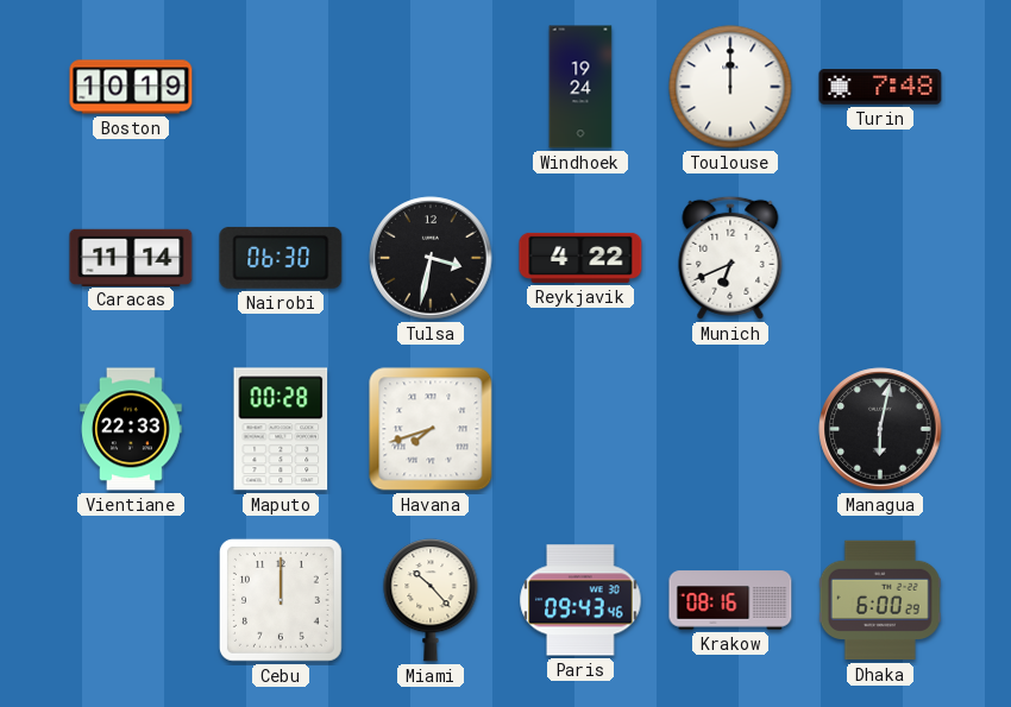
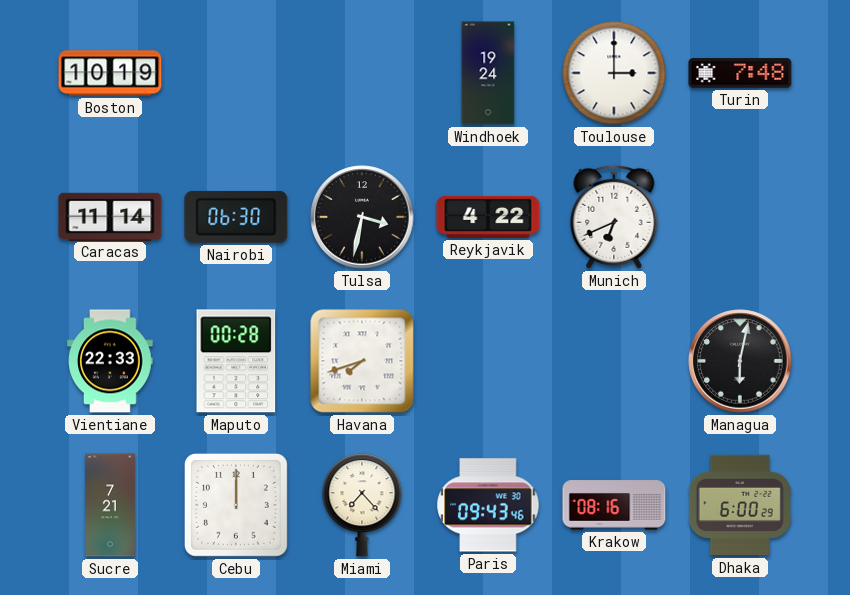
Toulouse: 12:00 -> 3:00 (614, 73)
Sucre: none -> 7:21 (110, 505)
Miami: 10:23 -> 7:23 (362, 505)
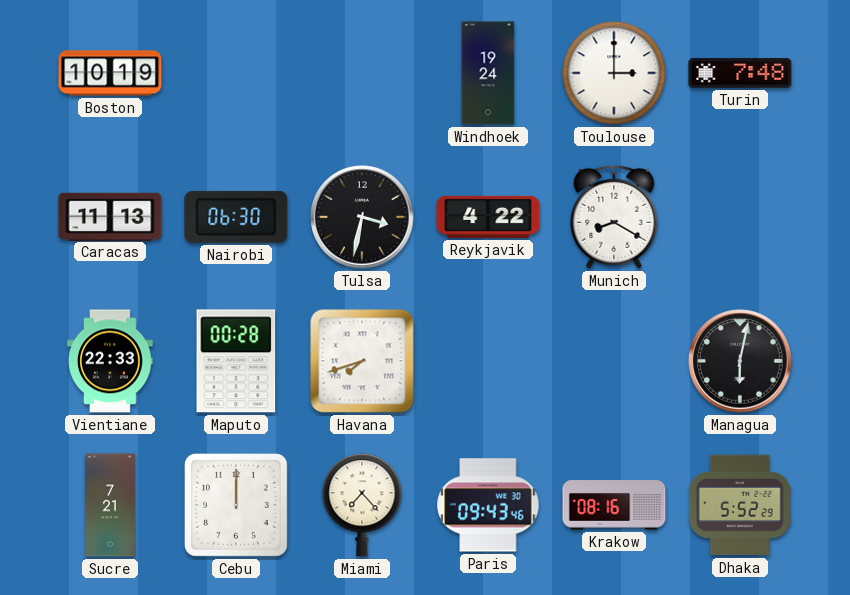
Caracas: 11:14 -> 11:13 (110, 216)
Munich: 6:41 -> 8:20 (614, 217)
Dhaka: 6:00 -> 5:52 (740, 505)
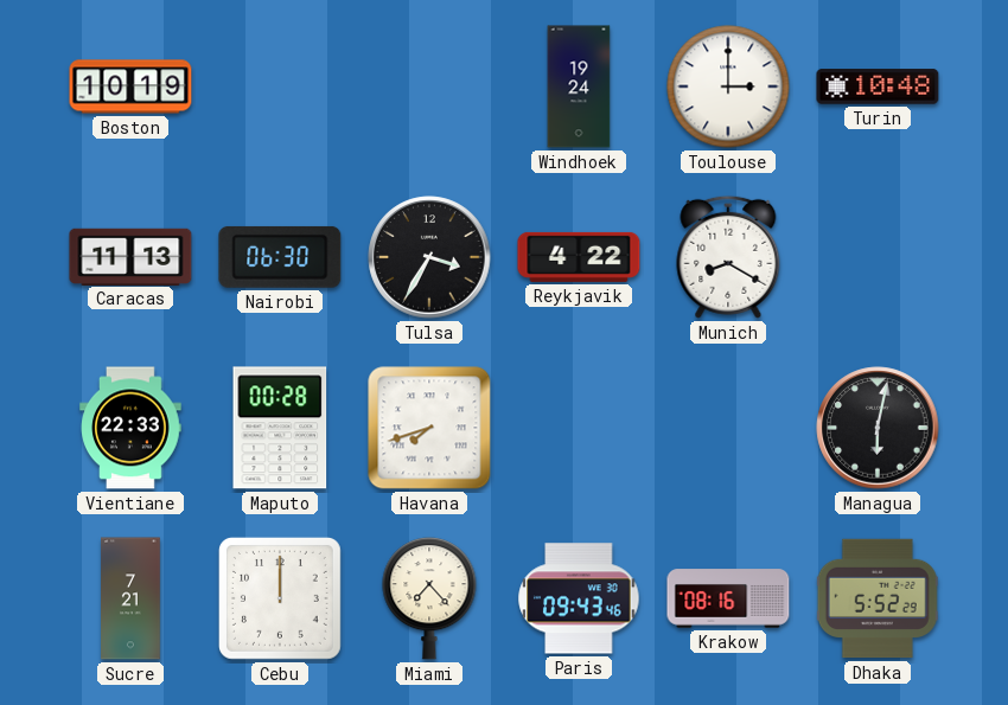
Turin: 7:48 -> 10:48 (878, 86)
Tulsa: 3:32 -> 3:35 (429, 257)
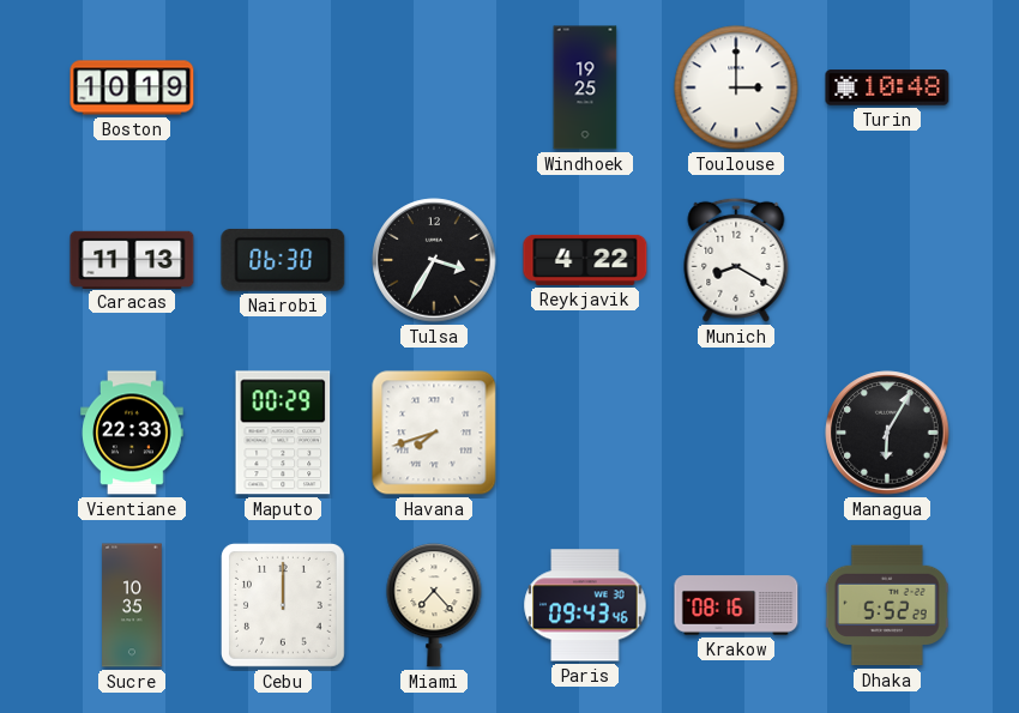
Windhoek: 19:24 -> 19:25 (585, 87)
Maputo: 00:28 -> 00:29 (283, 433)
Managua: 6:02 -> 6:05 (887, 433)
Sucre: 7:21 -> 10:35 (132, 605)
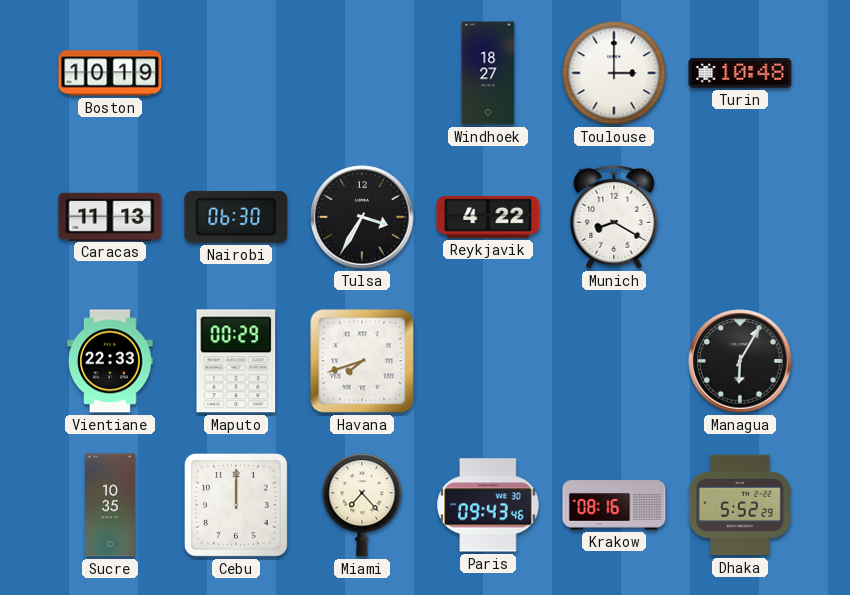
Windhoek: 19:25 -> 18:27 (488, 73)
